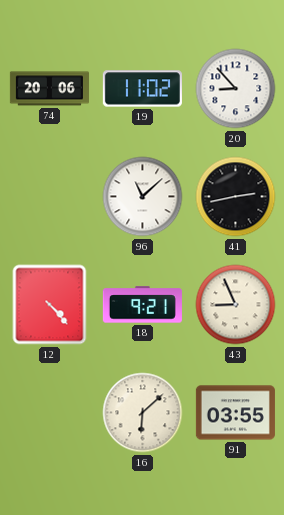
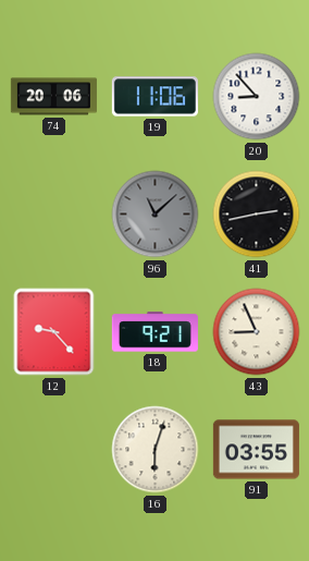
19: 11:02 -> 11:06 (154, 97)
96 dial: white -> grey (156, 215)
12: 4:23 -> 9:23 (54, 332)
16: 6:08 -> 6:03 (156, 450)
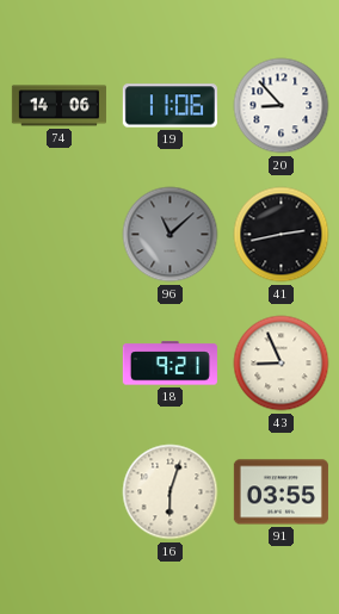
74: 20:06 -> 14:06 (58, 106)
12: 9:23 -> none (54, 332)
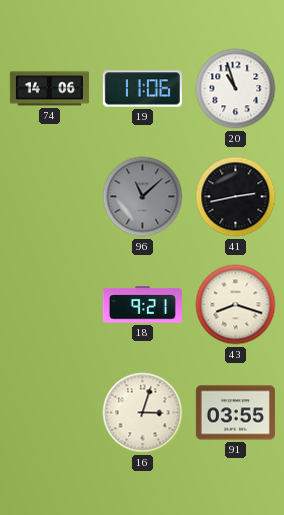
20: 8:53 -> 10:57 (236, 89)
43: 8:56 -> 8:18 (236, 305)
16: 6:03 -> 3:03 (143, 413)
